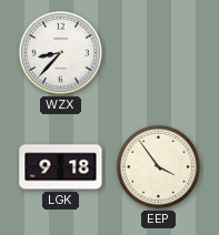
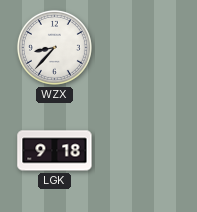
EEP: 3:54 -> none (158, 166)
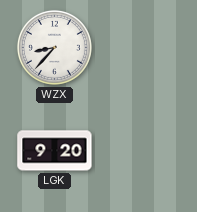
LGK: 9:18 -> 9:20 (55, 151)
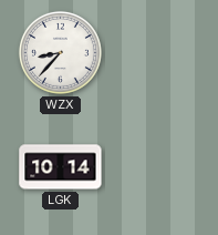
LGK: 9:20 -> 10:14 (61, 167)
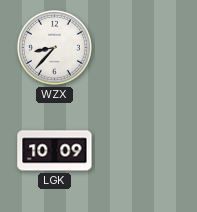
LGK: 10:14 -> 10:09 (55, 151)
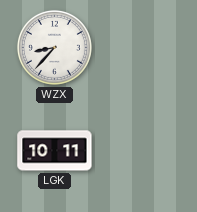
LGK: 10:09 -> 10:11 (55, 151)
